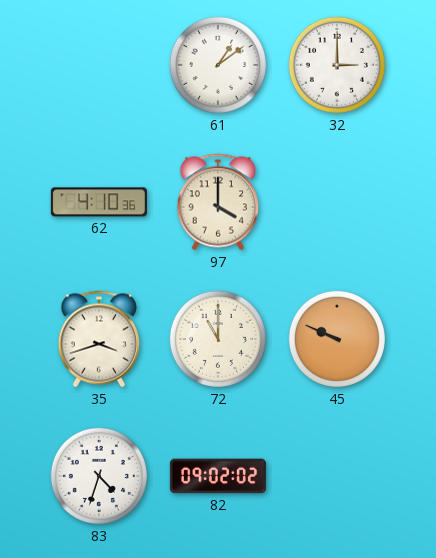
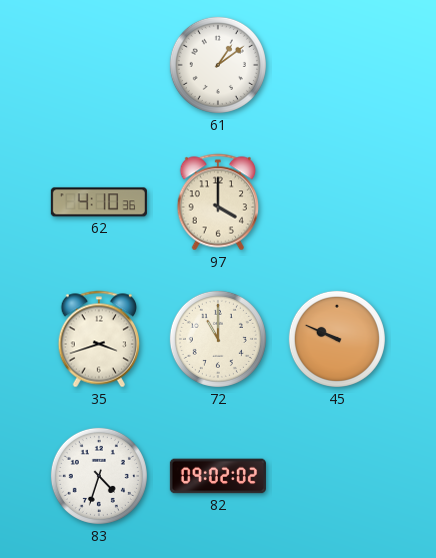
32: 3:00 -> none (337, 65)
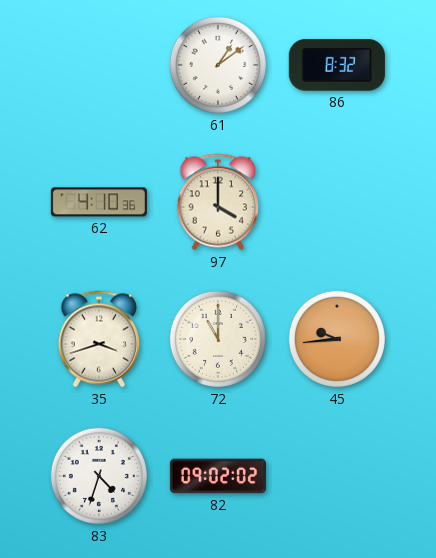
86: none -> 8:32 (337, 65)
45: 9:49 -> 9:44 (337, 339)
